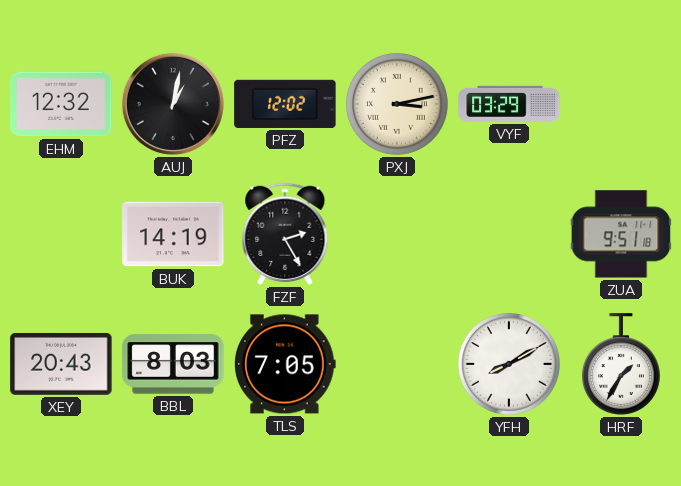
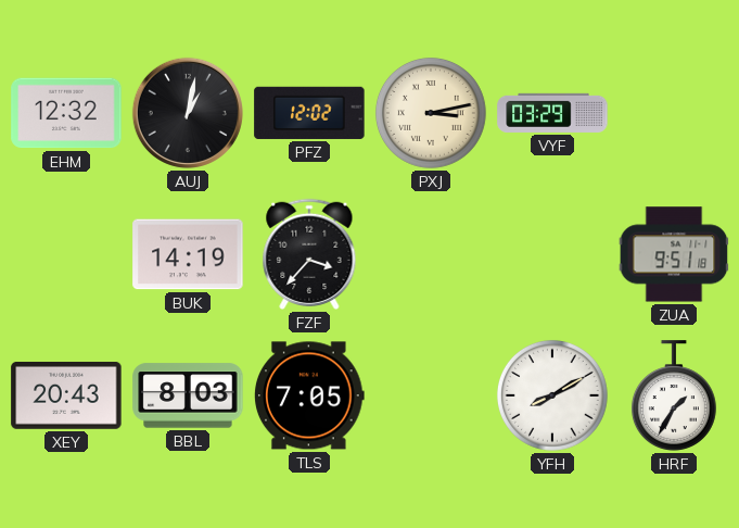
FZF: 2:25 -> 3:37 (309, 254)
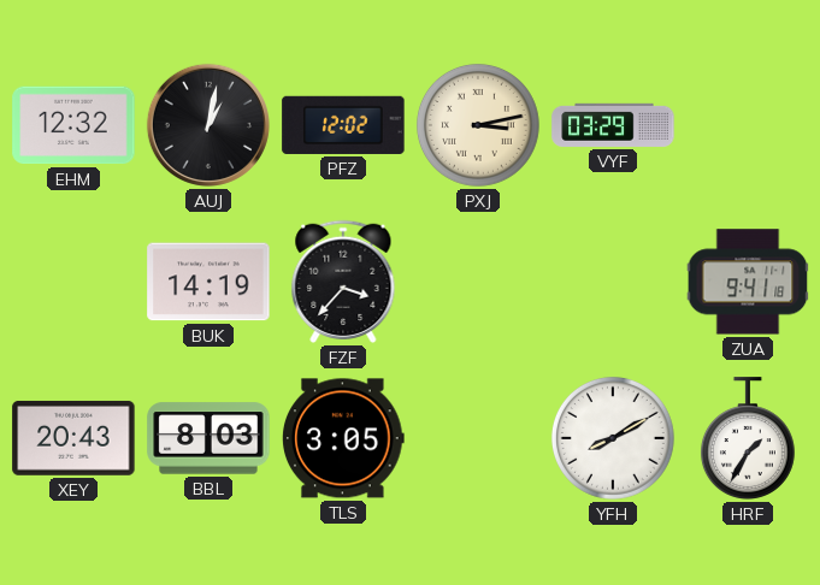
ZUA: 9:51 -> 9:41 (748, 282)
TLS: 7:05 -> 3:05 (344, 438)
